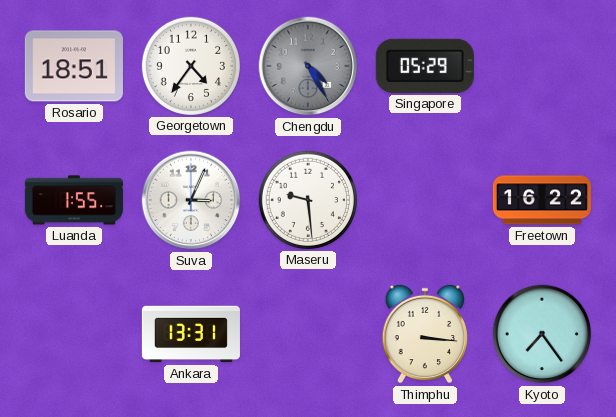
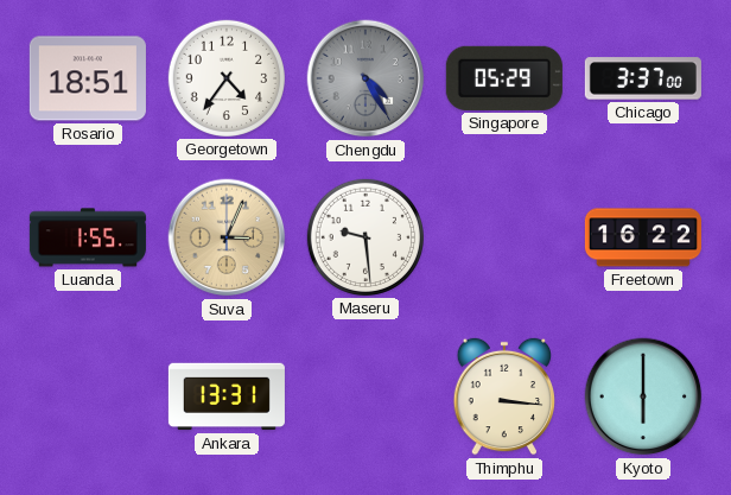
Chicago: none -> 3:37 (643, 78)
Suva dial: white -> champagne (227, 237)
Kyoto: 7:24 -> 6:00 (643, 396)
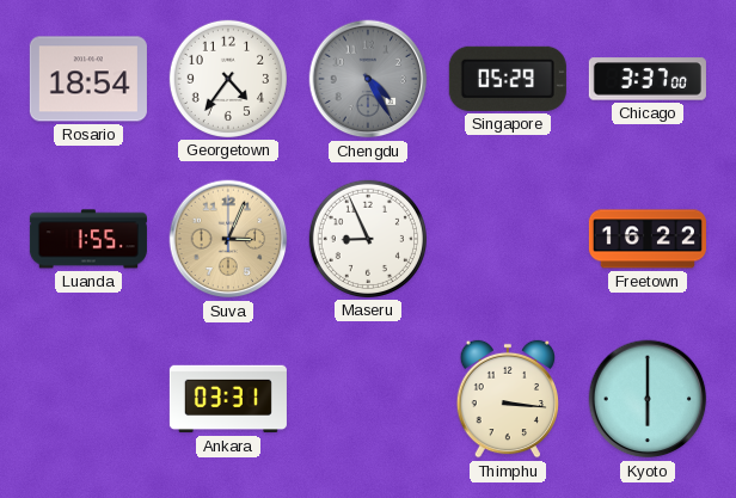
Rosario: 18:51 -> 18:54 (88, 79)
Maseru: 9:29 -> 8:56 (368, 239)
Ankara: 13:31 -> 03:31 (228, 399)
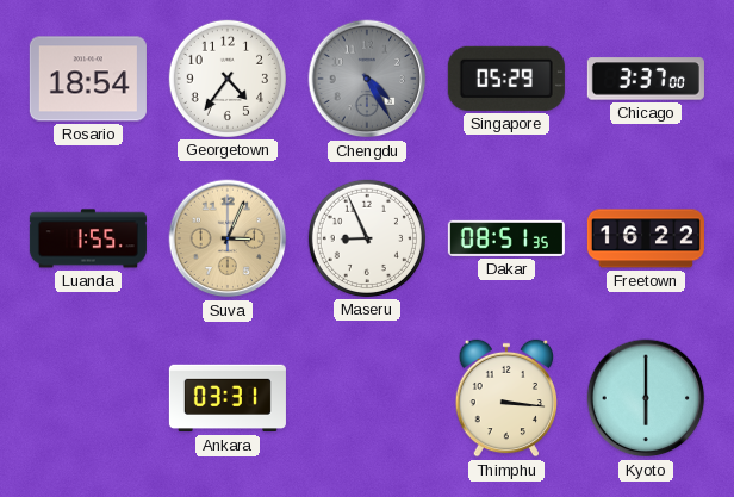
Dakar: none -> 08:51 (506, 238)
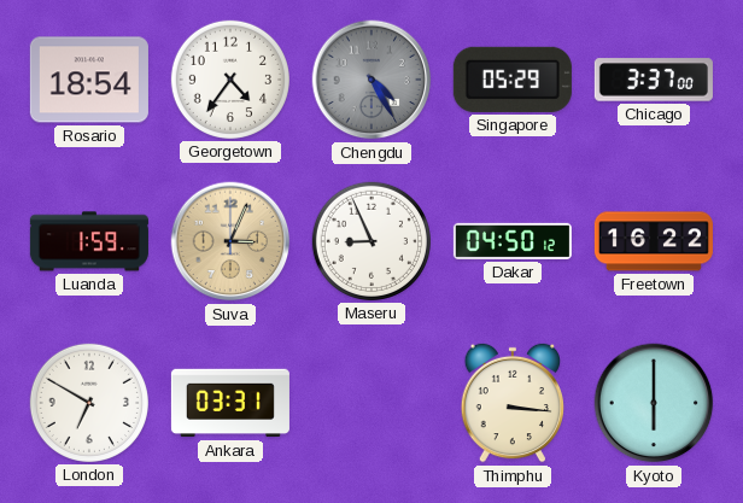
Luanda: 1:55 -> 1:59 (89, 241)
Dakar: 08:51 -> 04:50 (513, 241)
London: none -> 6:50 (89, 403)
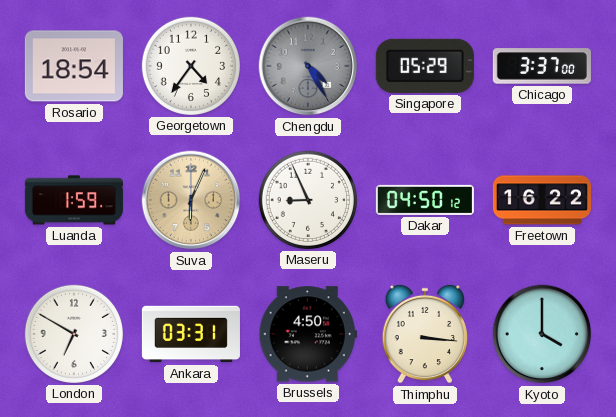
Suva: 3:04 -> 6:04 (191, 200)
Brussels: none -> 4:50 (308, 334)
Kyoto: 6:00 -> 4:00 (542, 334)
